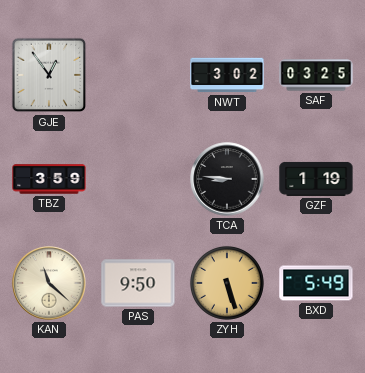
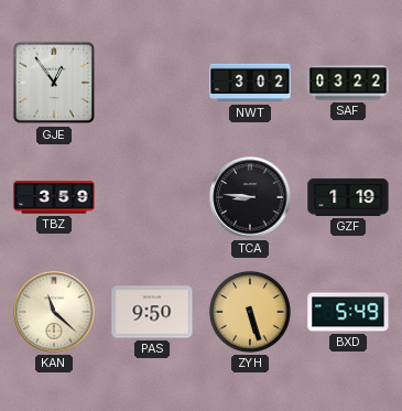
SAF: 03:25 -> 03:22 (348, 83)
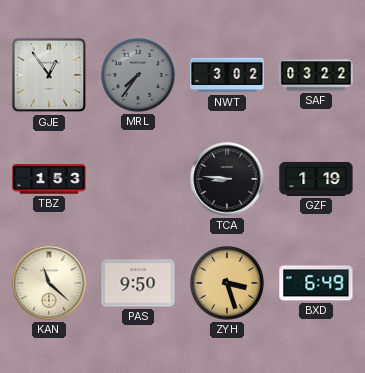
MRL: none -> 7:36 (138, 75)
TBZ: 3:59 -> 1:53 (49, 179)
ZYH: 5:27 -> 3:27 (227, 283)
BXD: 5:49 -> 6:49 (316, 283)
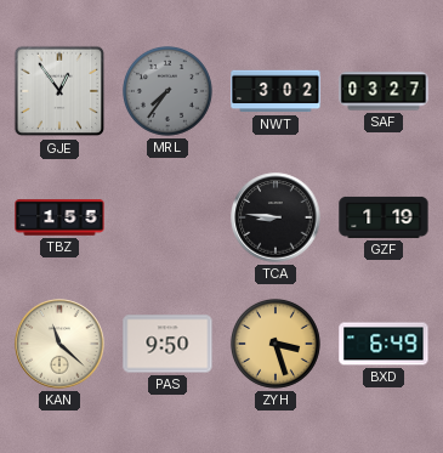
SAF: 03:22 -> 03:27 (384, 91)
TBZ: 1:53 -> 1:55 (59, 217)
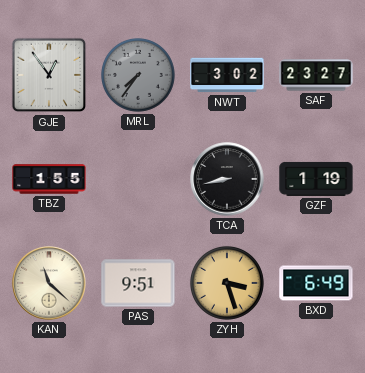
SAF: 03:27 -> 23:27 (316, 75)
TCA: 8:46 -> 8:43 (227, 179)
PAS: 9:50 -> 9:51 (138, 283)
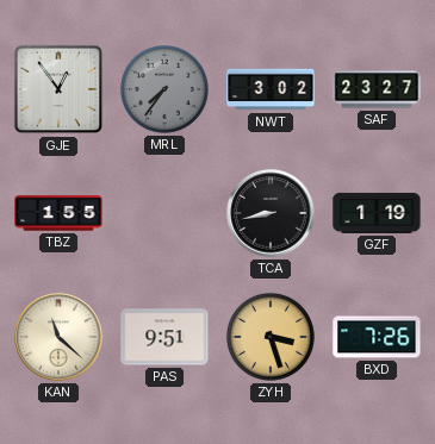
BXD: 6:49 -> 7:26 (377, 337)
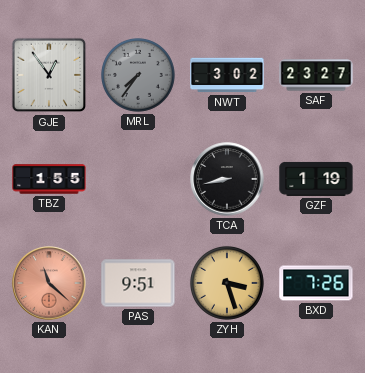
KAN dial: cream -> salmon (49, 283)
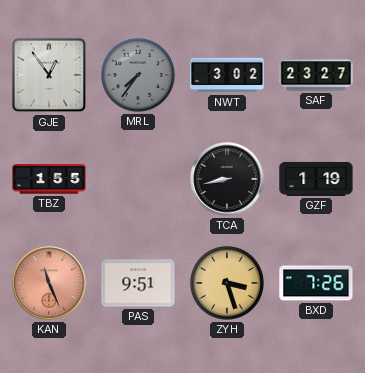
KAN: 11:22 -> 11:26 (49, 283)
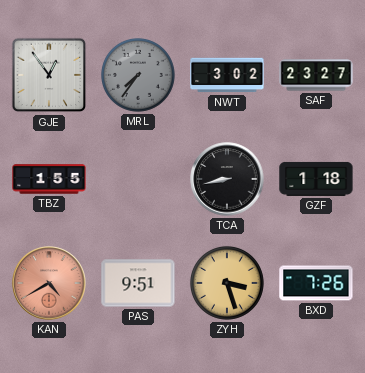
GZF: 1:19 -> 1:18 (316, 179)
KAN: 11:26 -> 4:40 (49, 283)
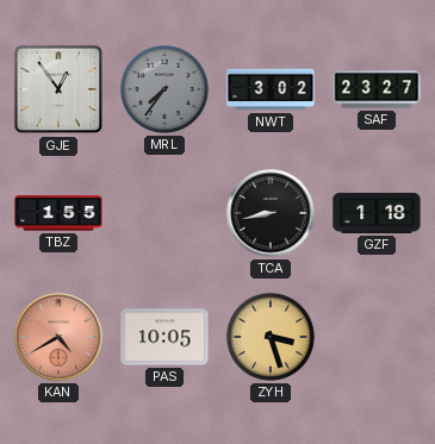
PAS: 9:51 -> 10:05 (164, 337)
BXD: 7:26 -> none (316, 283)
